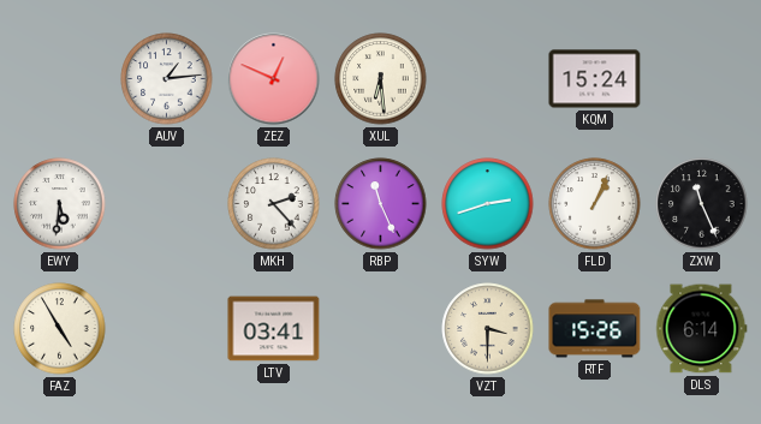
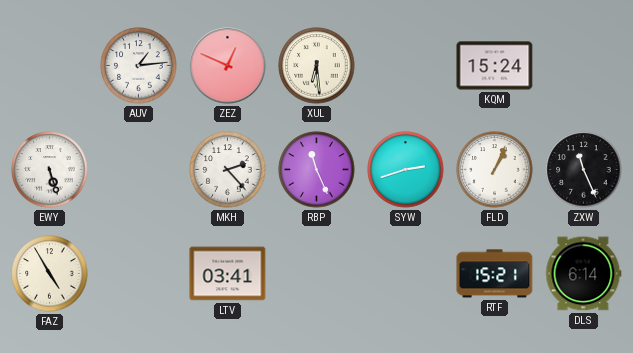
EWY: 5:31 -> 5:27 (50, 170)
VZT: 3:30 -> none (488, 329)
RTF: 15:26 -> 15:21 (495, 274)
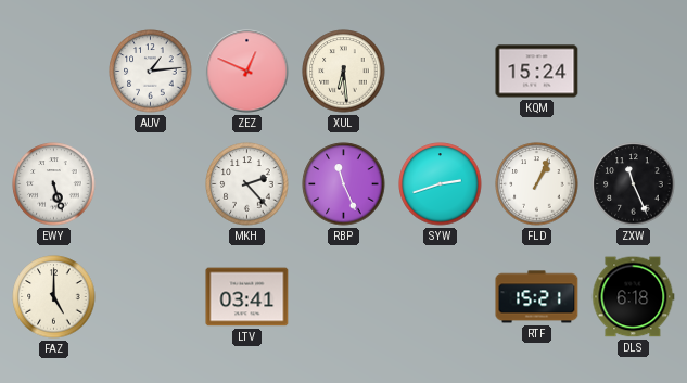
FAZ: 4:55 -> 5:00 (54, 297)
DLS: 6:14 -> 6:18 (634, 297)
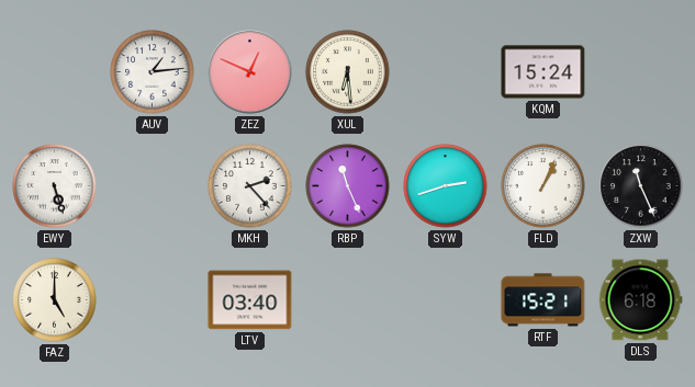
LTV: 03:41 -> 03:40 (250, 300)
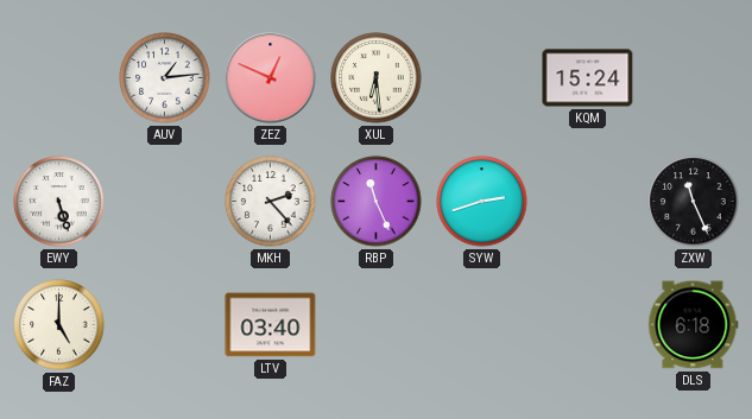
FLD: 1:04 -> none (543, 186)
RTF: 15:21 -> none (543, 300)
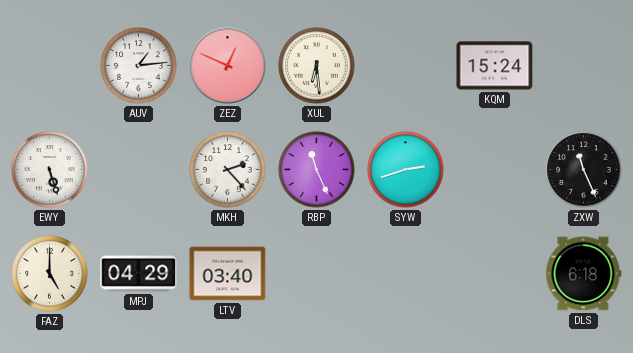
MPJ: none -> 04:29 (139, 274)
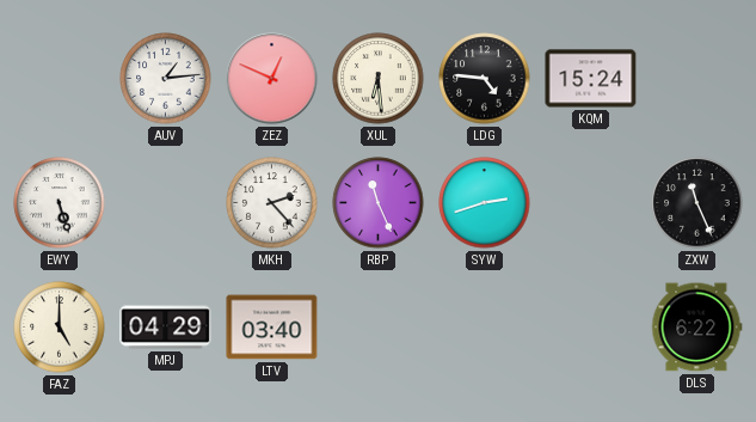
LDG: none -> 4:46 (485, 79)
DLS: 6:18 -> 6:22 (697, 328)
